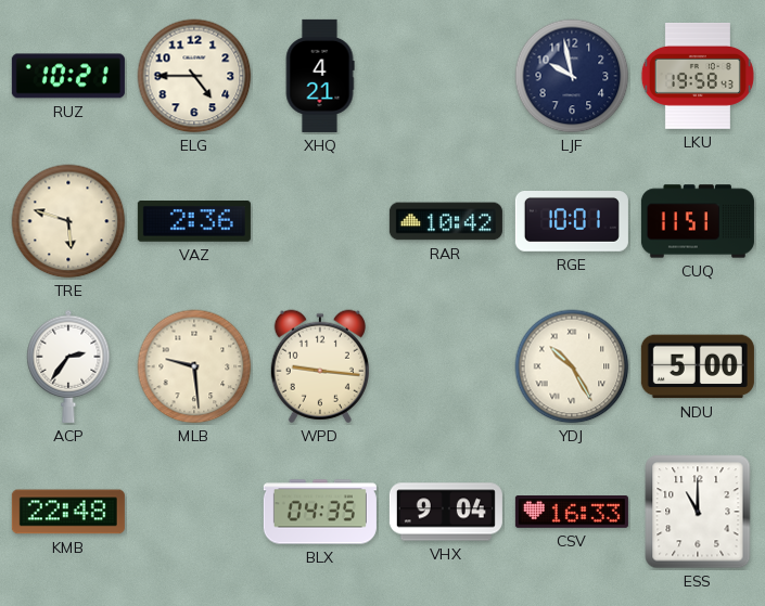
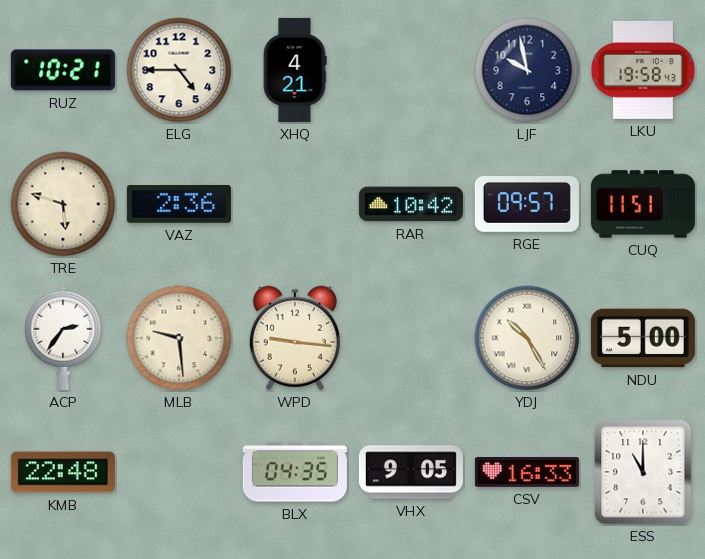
RGE: 10:01 -> 09:57 (527, 205)
VHX: 9:04 -> 9:05 (411, 472)
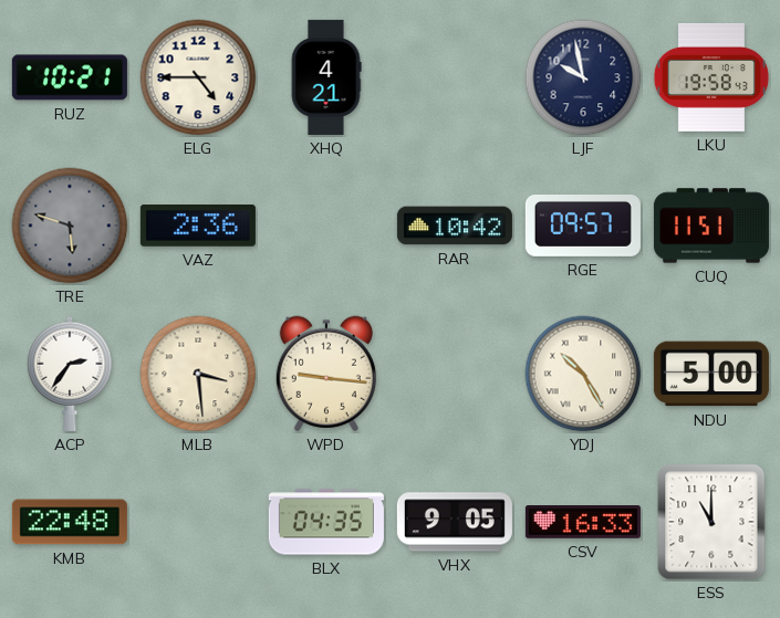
TRE dial: cream -> grey (70, 226)
MLB: 9:29 -> 3:29 (198, 374)
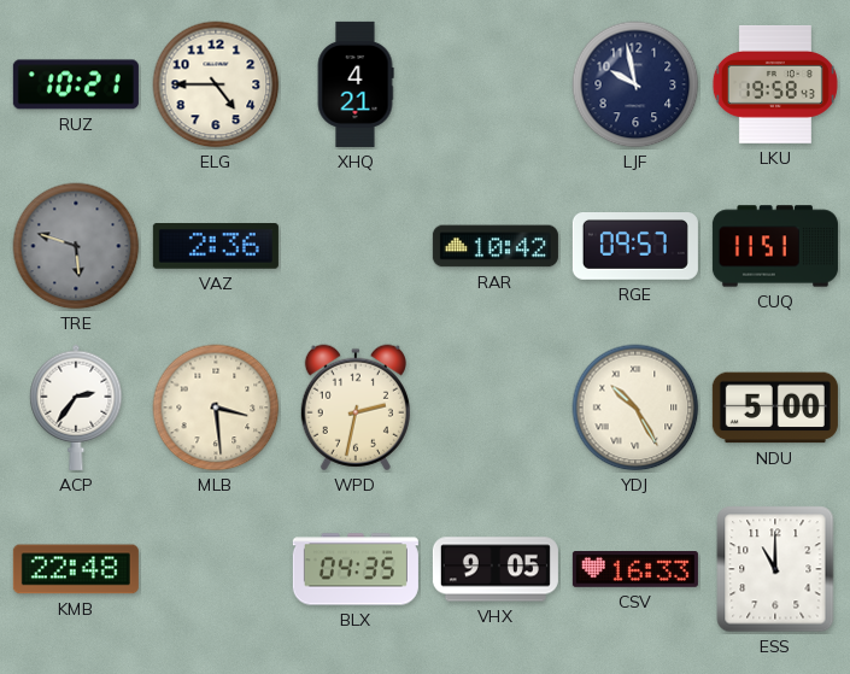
WPD: 9:16 -> 2:32 (356, 408)
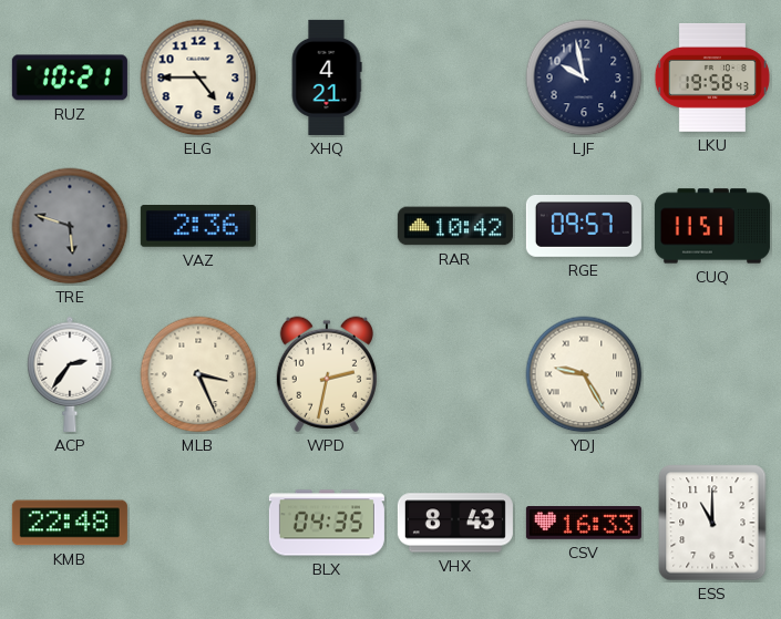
MLB: 3:29 -> 3:26 (198, 374)
YDJ: 10:25 -> 9:25 (584, 374)
NDU: 5:00 -> none (775, 408)
VHX: 9:05 -> 8:43 (455, 523)
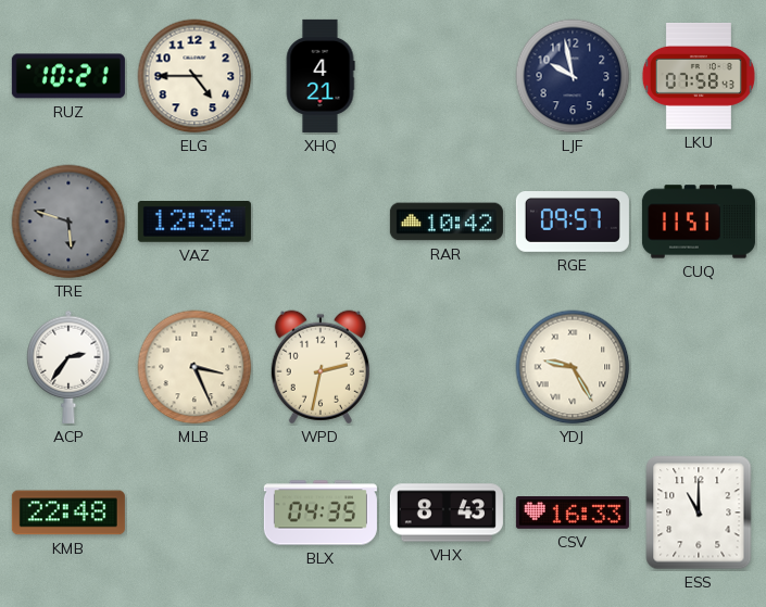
LKU: 19:58 -> 07:58 (699, 76)
VAZ: 2:36 -> 12:36 (194, 223)
